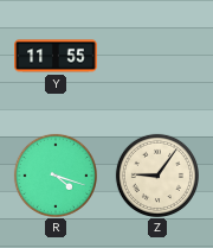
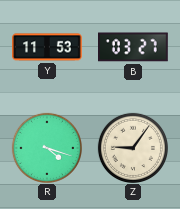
Y: 11:55 -> 11:53 (47, 47)
B: none -> 03:27 (134, 47)
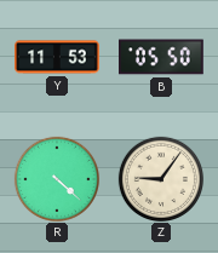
B: 03:27 -> 05:50 (162, 57)
R: 4:18 -> 4:22 (56, 178)
